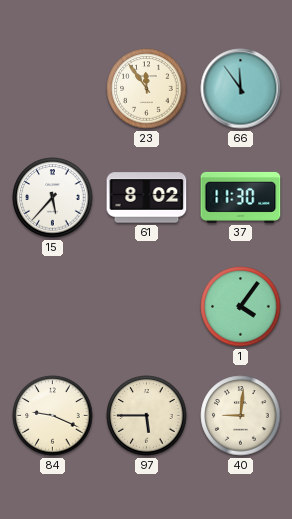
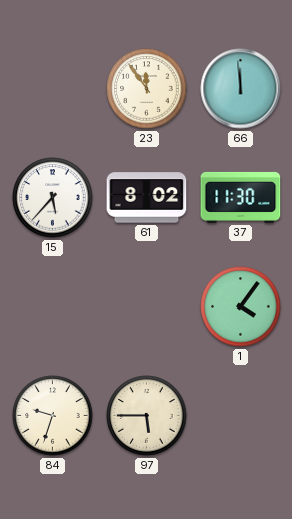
66: 11:54 -> 11:59 (241, 89)
84: 9:19 -> 9:33 (53, 416)
40: 9:01 -> none (241, 416)
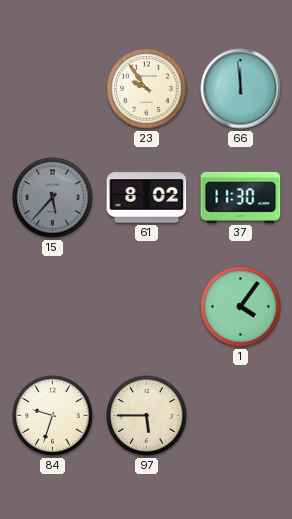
23: 11:54 -> 9:54 (147, 89)
15 dial: white -> grey (53, 198)
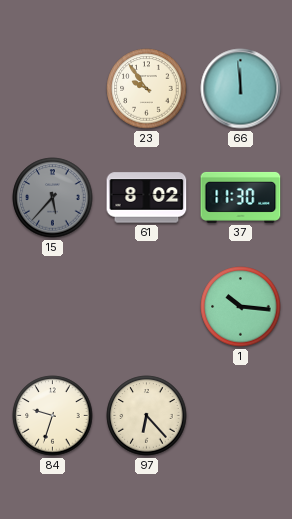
1: 4:06 -> 10:16 (241, 307)
97: 5:45 -> 6:23 (147, 416)
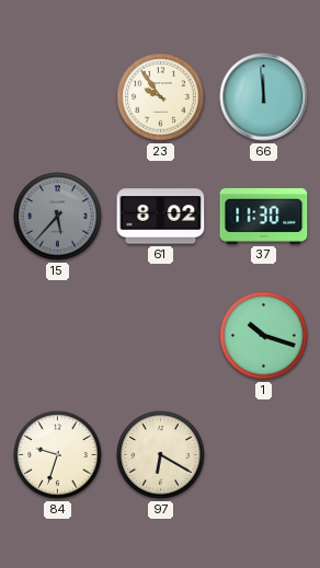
1: 10:16 -> 10:18 (264, 336)
97: 6:23 -> 6:20 (161, 455)
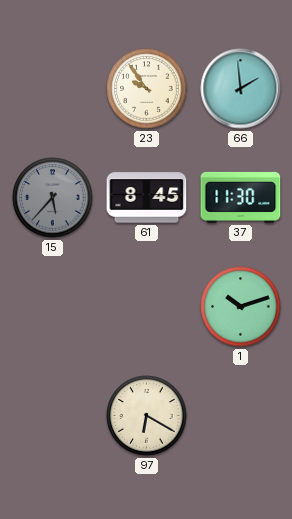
66: 11:59 -> 1:59 (241, 89)
61: 8:02 -> 8:45 (147, 198)
1: 10:18 -> 10:12 (241, 307)
84: 9:33 -> none (58, 455)
